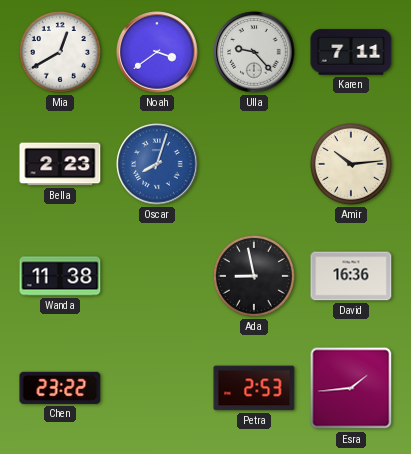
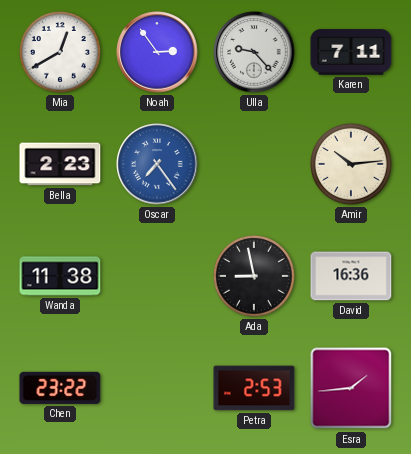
Noah: 3:39 -> 2:54 (157, 52)
Oscar: 8:03 -> 7:24 (157, 164)
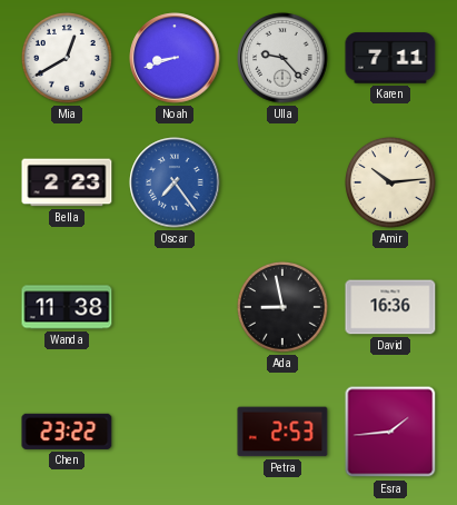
Noah: 2:54 -> 8:42 (175, 58)
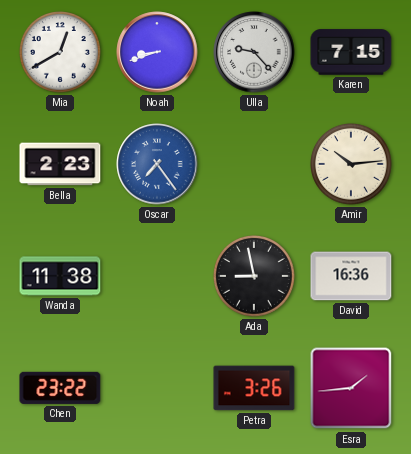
Karen: 7:11 -> 7:15 (351, 52)
Petra: 2:53 -> 3:26 (254, 388)
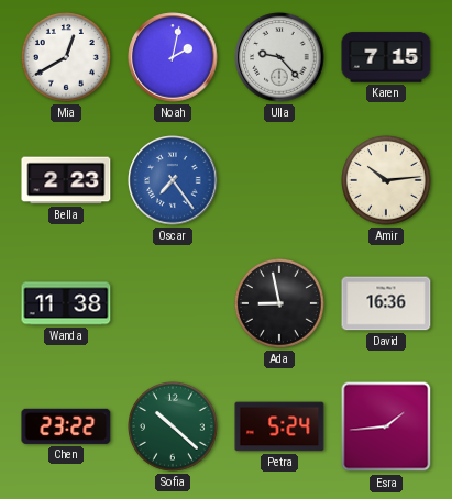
Noah: 8:42 -> 2:02 (173, 57)
Sofia: none -> 10:22 (174, 428)
Petra: 3:26 -> 5:24 (279, 426)
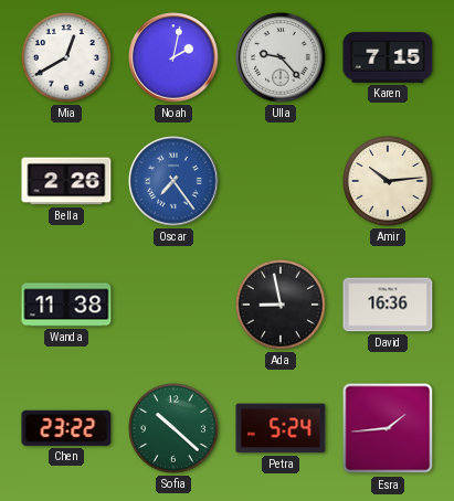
Bella: 2:23 -> 2:26 (66, 181)
